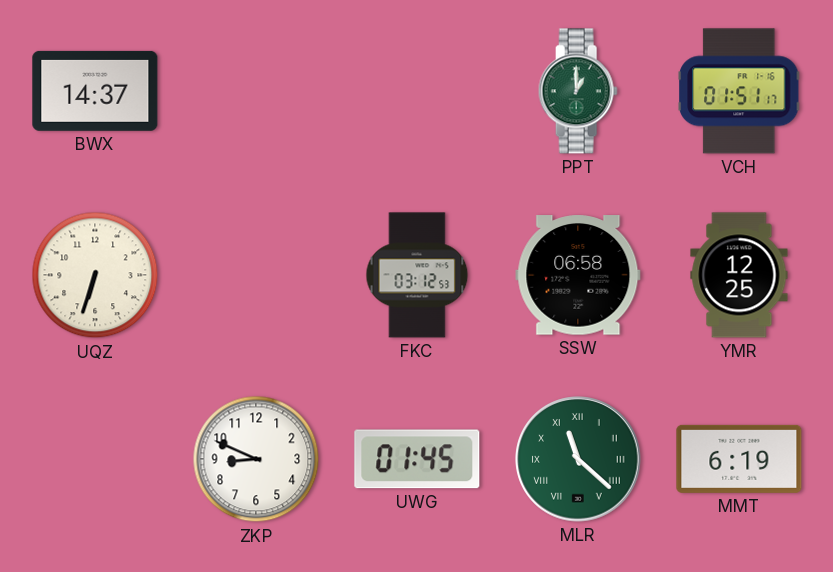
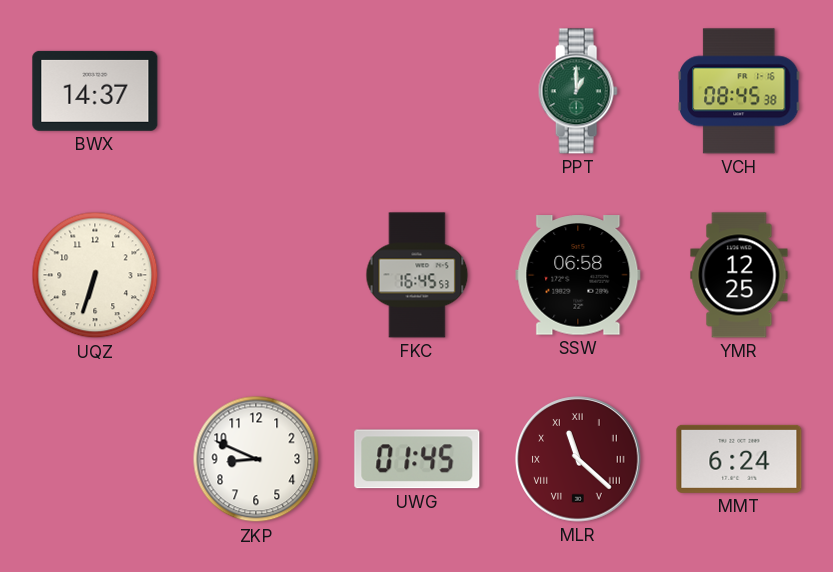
VCH: 01:51 -> 08:45 (740, 91)
FKC: 03:12 -> 16:45 (417, 275)
MLR dial: green -> burgundy (578, 459)
MMT: 6:19 -> 6:24 (739, 459)
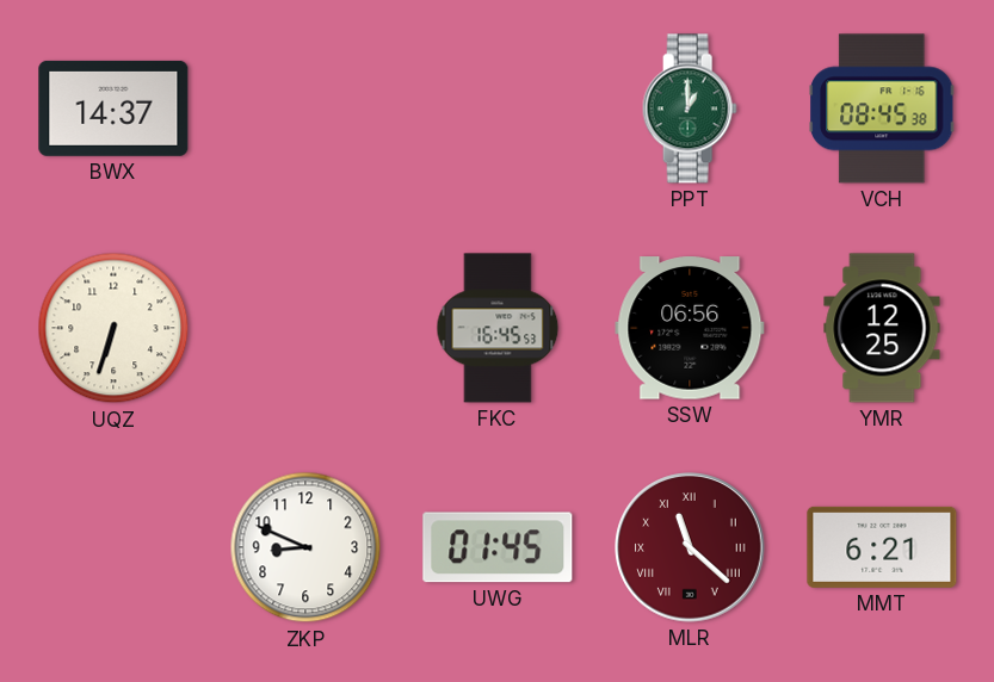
SSW: 06:58 -> 06:56 (690, 328)
MMT: 6:24 -> 6:21 (882, 547)
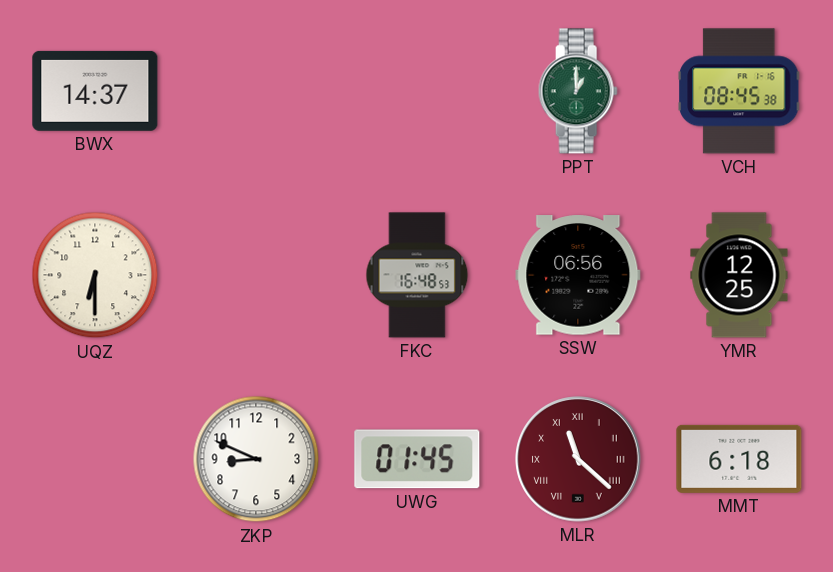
UQZ: 6:33 -> 6:30 (95, 275)
FKC: 16:45 -> 16:48 (417, 275)
MMT: 6:21 -> 6:18 (739, 459)
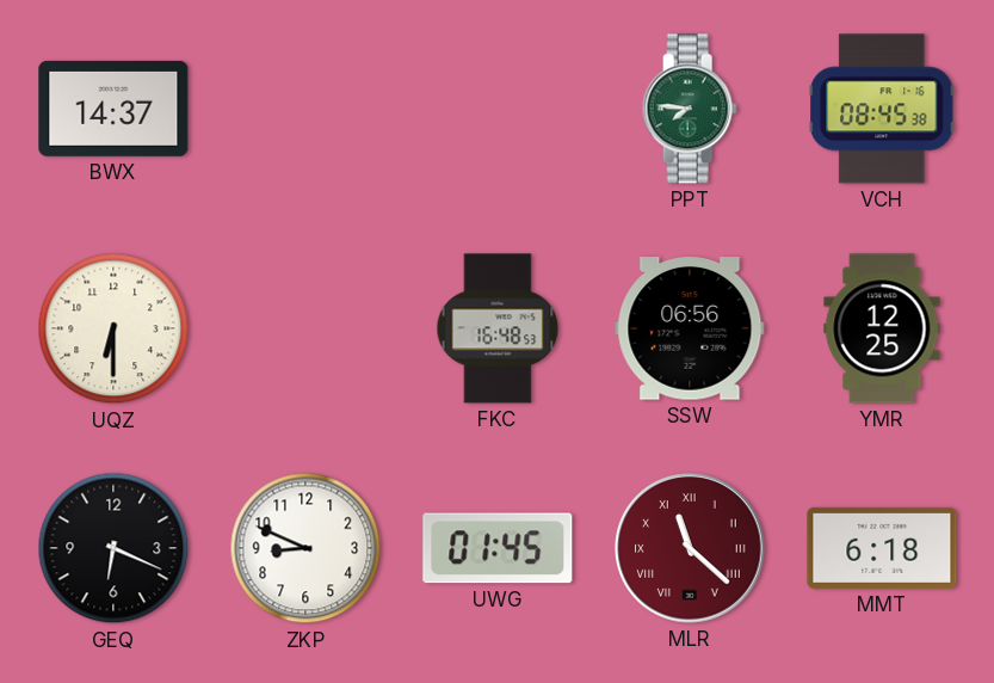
PPT: 1:00 -> 7:46 (690, 109)
GEQ: none -> 6:19 (113, 548)
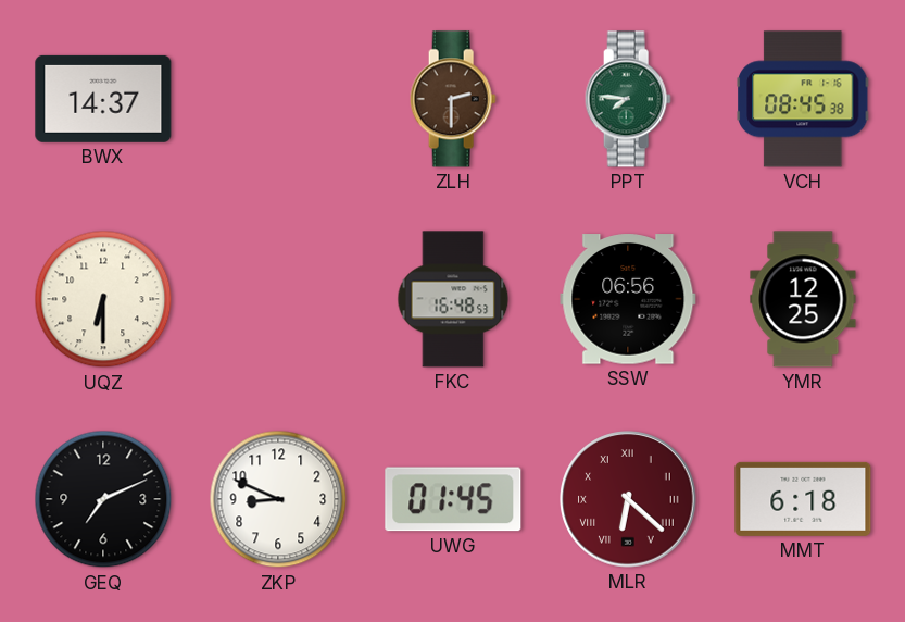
ZLH: none -> 2:30 (453, 99)
GEQ: 6:19 -> 7:11 (103, 499)
MLR: 11:22 -> 6:22 (628, 499)
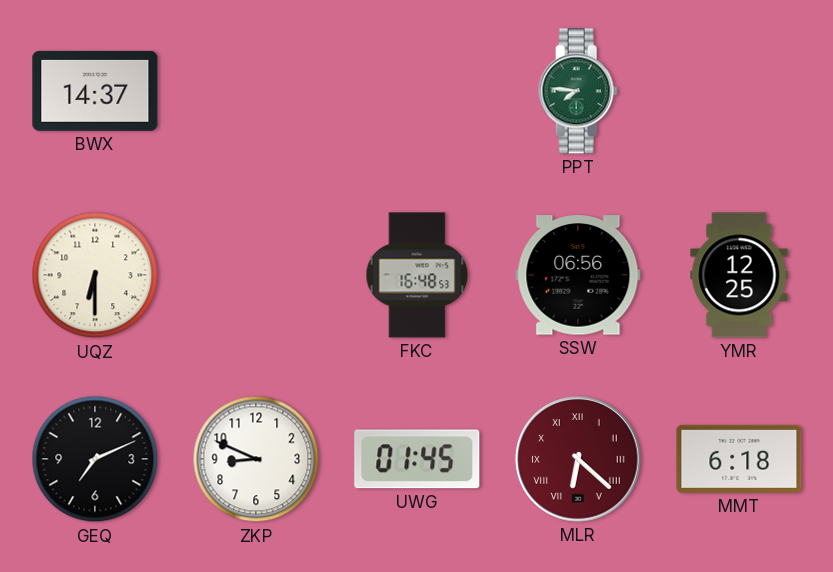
ZLH: 2:30 -> none (453, 99)
VCH: 08:45 -> none (804, 99)
